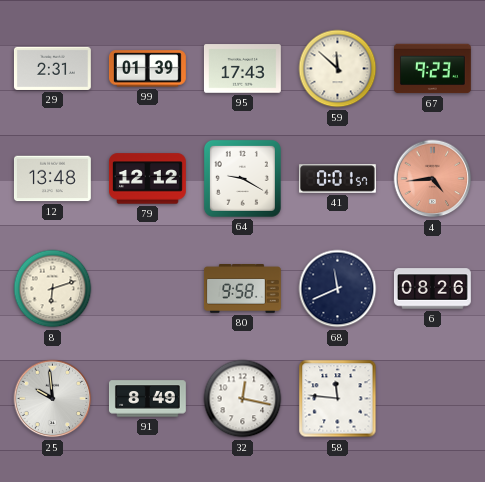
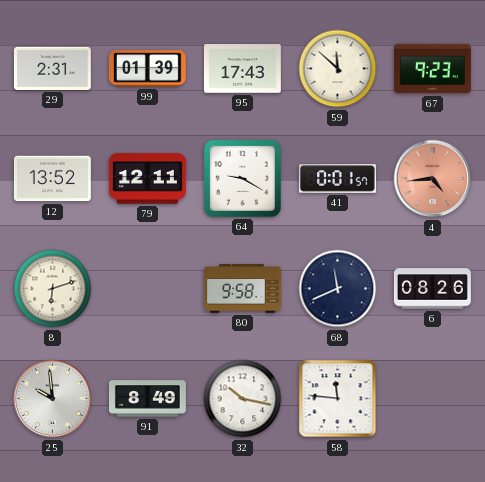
12: 13:48 -> 13:52 (52, 179)
79: 12:12 -> 12:11 (148, 179)
32: 12:17 -> 10:17 (243, 399)
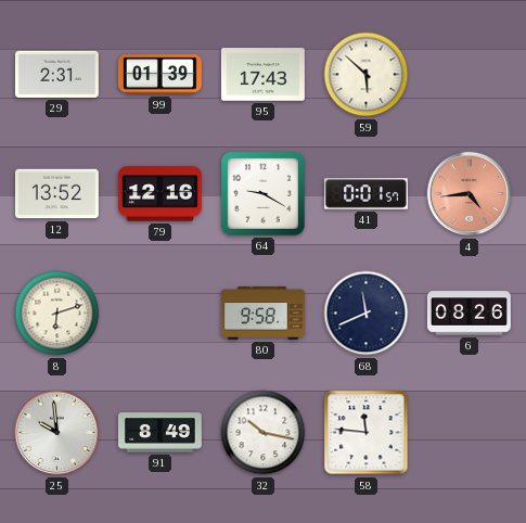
59: 11:52 -> 5:52 (367, 75)
67: 9:23 -> none (432, 69)
79: 12:11 -> 12:16 (161, 194)
